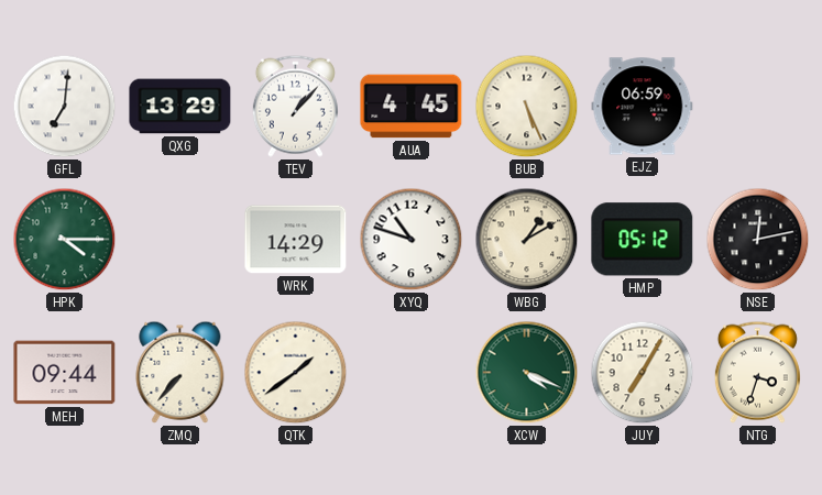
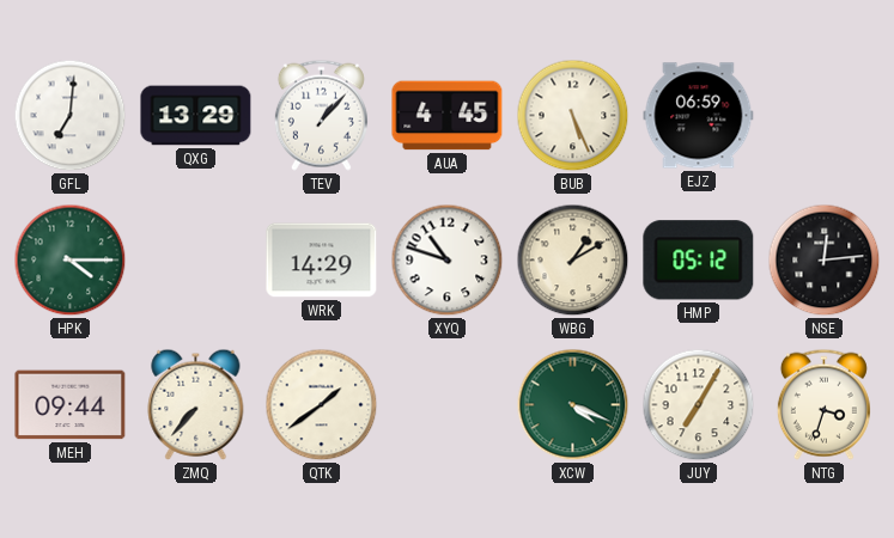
NSE: 12:13 -> 12:14 (825, 261)
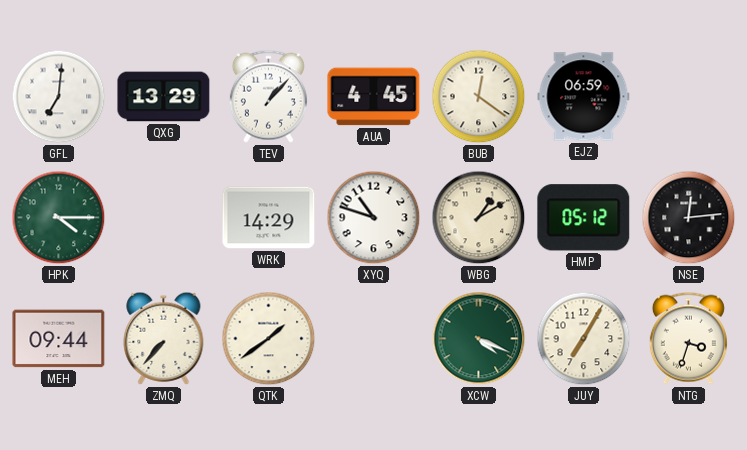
BUB: 5:26 -> 12:21 (479, 97)
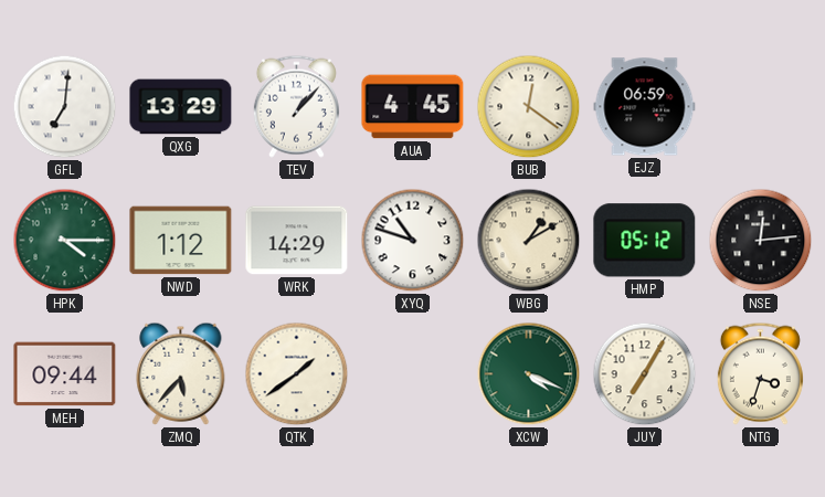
NWD: none -> 1:12 (181, 241)
ZMQ: 7:37 -> 5:37 (181, 373)
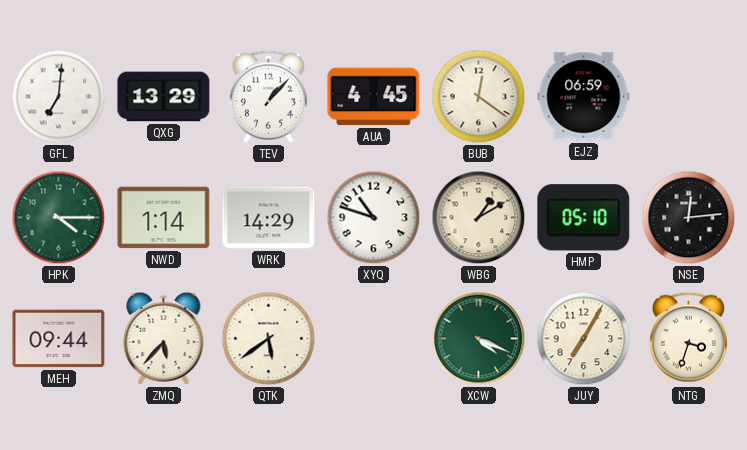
NWD: 1:12 -> 1:14 (164, 218)
HMP: 05:12 -> 05:10 (584, 218)
QTK: 1:39 -> 5:39 (269, 339)
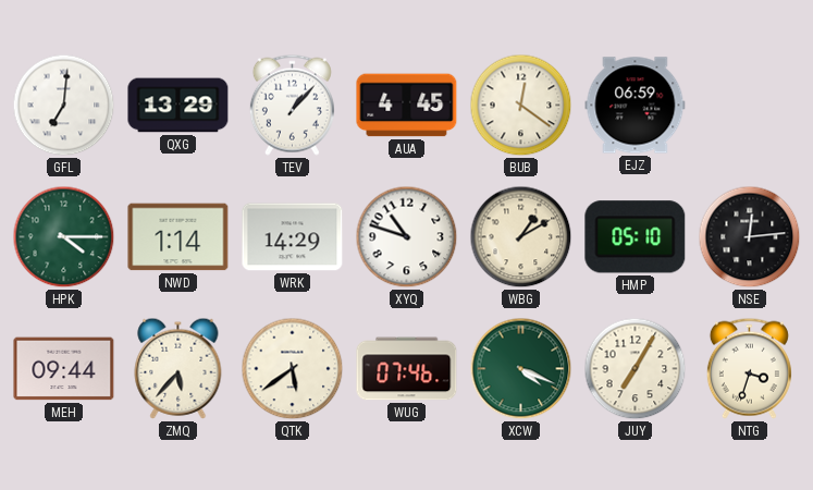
WUG: none -> 07:46 (407, 369)
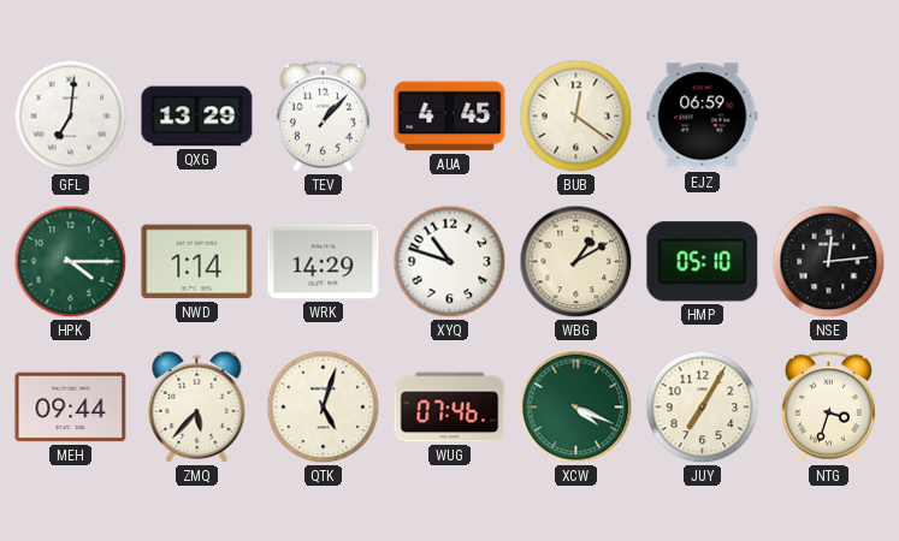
QTK: 5:39 -> 5:03 (324, 408)
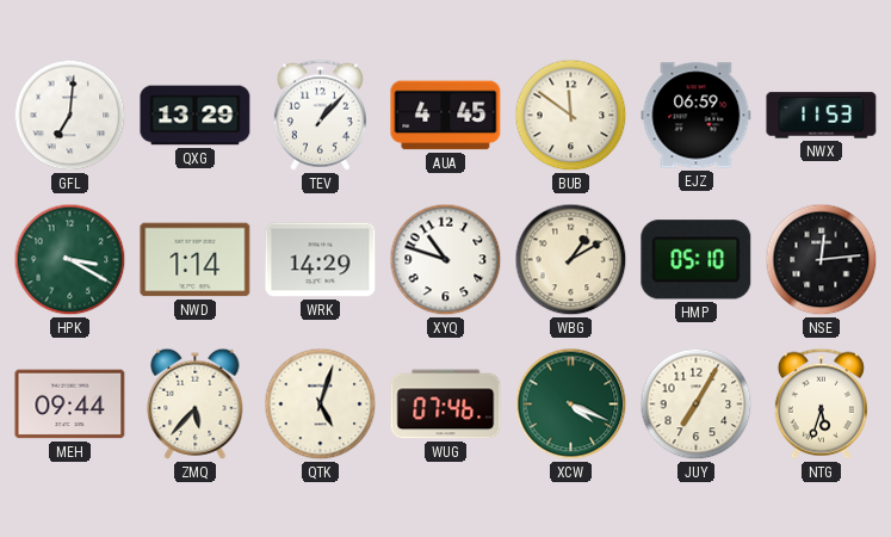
BUB: 12:21 -> 11:51 (571, 116)
NWX: none -> 11:53 (822, 116)
HPK: 4:15 -> 3:20 (70, 260)
NTG: 3:33 -> 5:33 (821, 403)
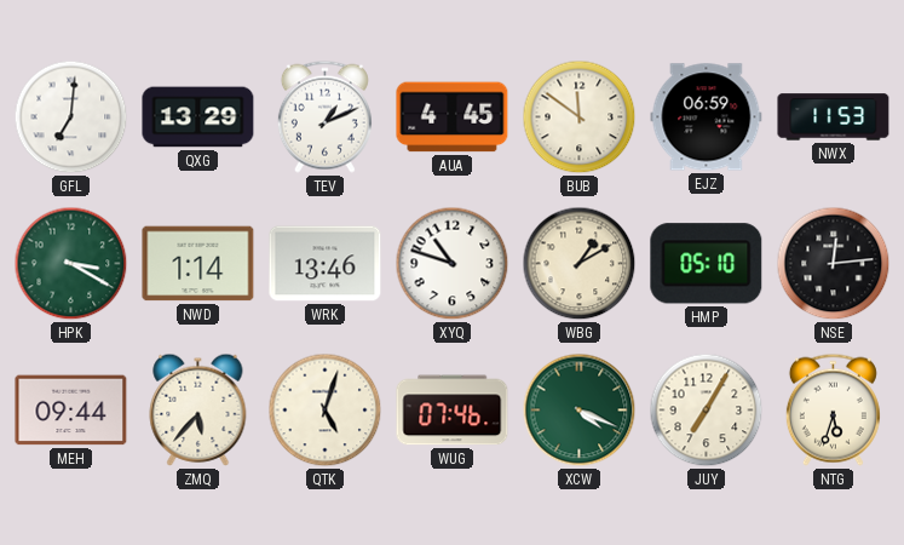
TEV: 1:07 -> 1:11 (324, 116)
WRK: 14:29 -> 13:46 (326, 264)
